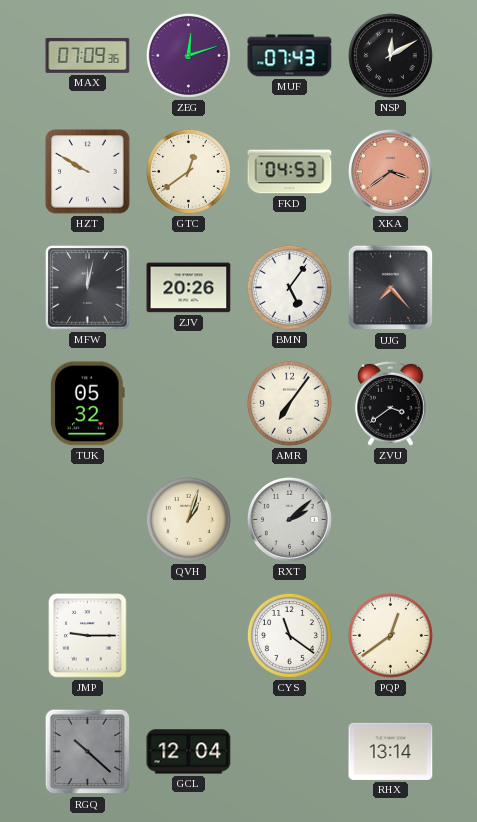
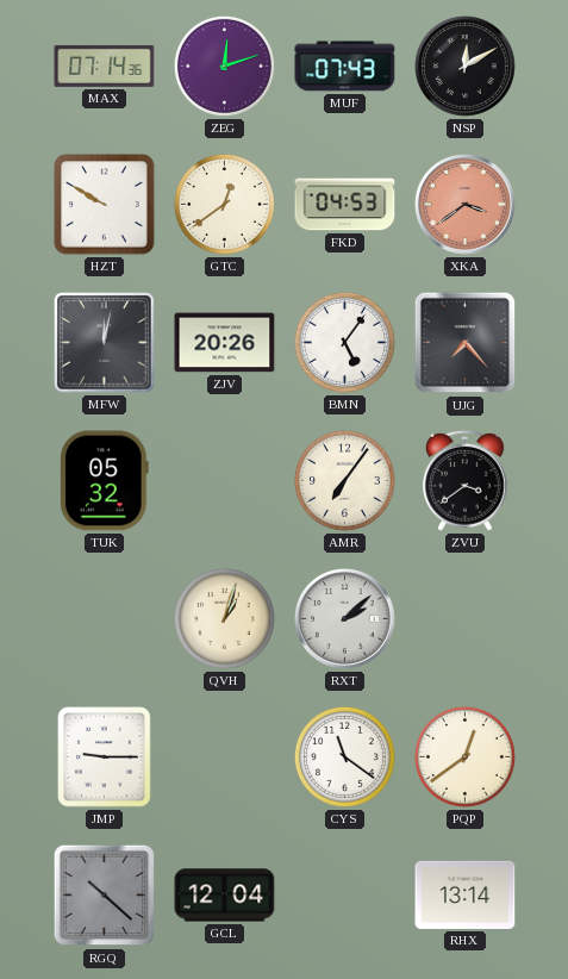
MAX: 07:09 -> 07:14 (105, 66)
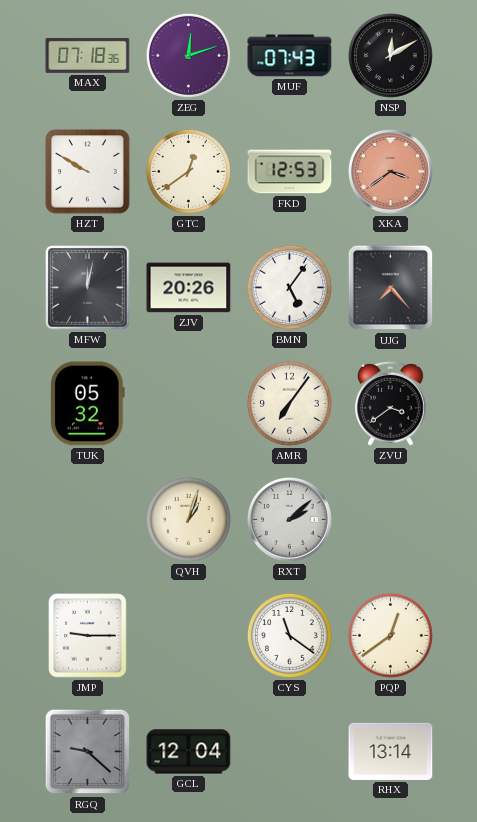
MAX: 07:14 -> 07:18 (88, 55)
FKD: 04:53 -> 12:53 (290, 172)
RGQ: 10:22 -> 9:22 (88, 752)
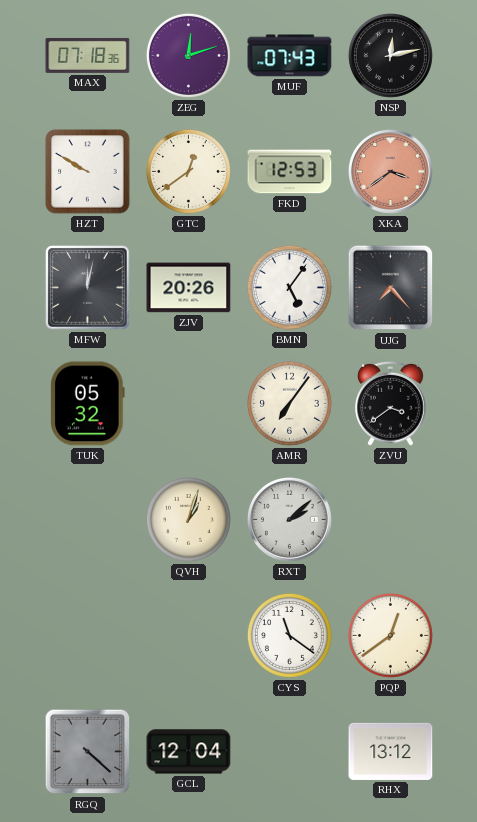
NSP: 12:10 -> 12:13 (391, 56)
JMP: 9:15 -> none (88, 636)
RGQ: 9:22 -> 4:22 (88, 752)
RHX: 13:14 -> 13:12 (391, 751)
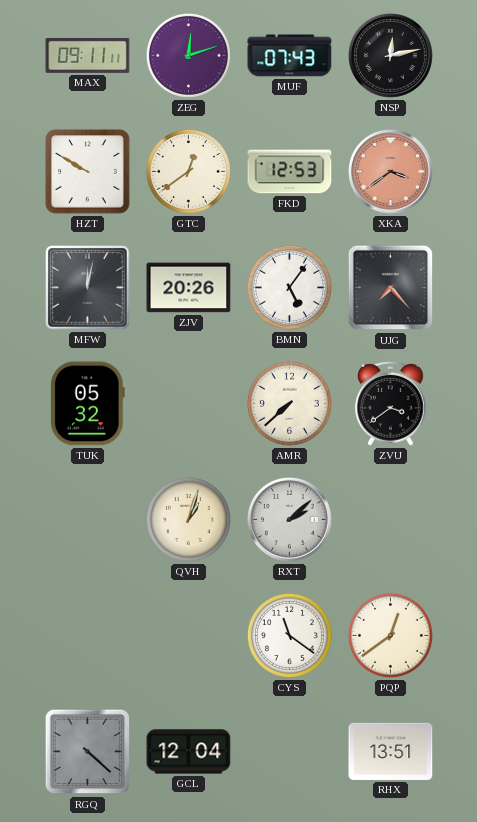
MAX: 07:18 -> 09:11 (88, 55)
AMR: 7:06 -> 7:38 (289, 403)
RHX: 13:12 -> 13:51 (391, 751)
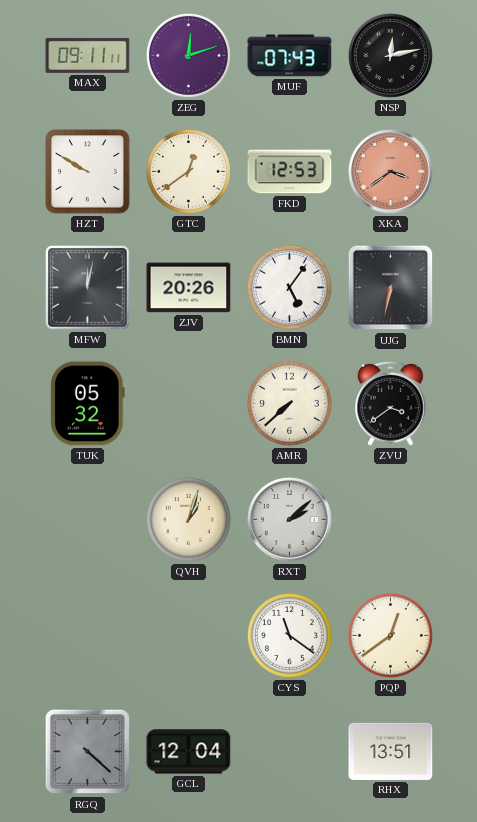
UJG: 7:23 -> 6:32 (391, 288)
